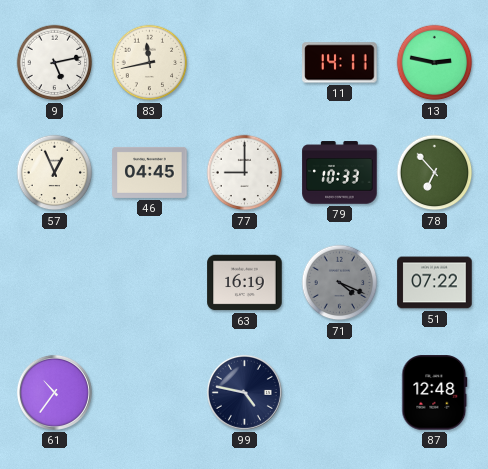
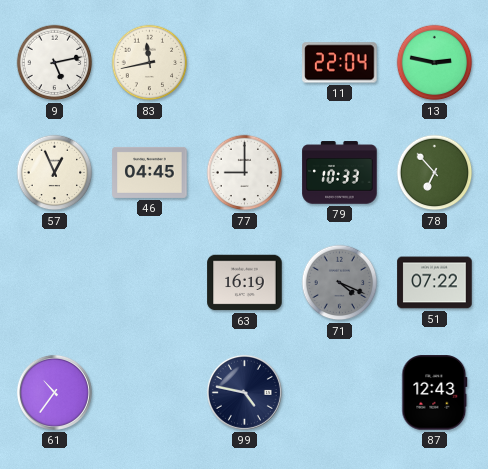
11: 14:11 -> 22:04 (340, 63)
87: 12:48 -> 12:43 (435, 393)
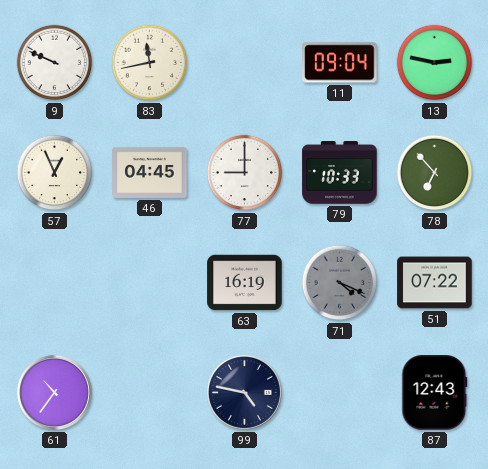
9: 5:13 -> 9:49 (55, 63)
11: 22:04 -> 09:04 (340, 63)
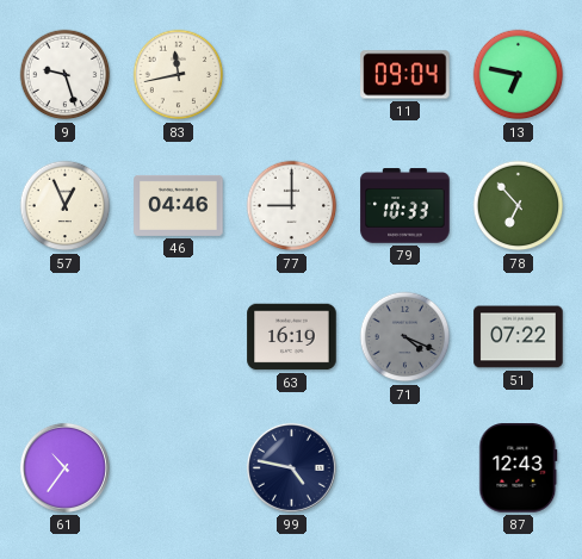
9: 9:49 -> 9:27 (66, 75)
13: 2:47 -> 6:47 (519, 75)
46: 04:45 -> 04:46 (179, 205)
